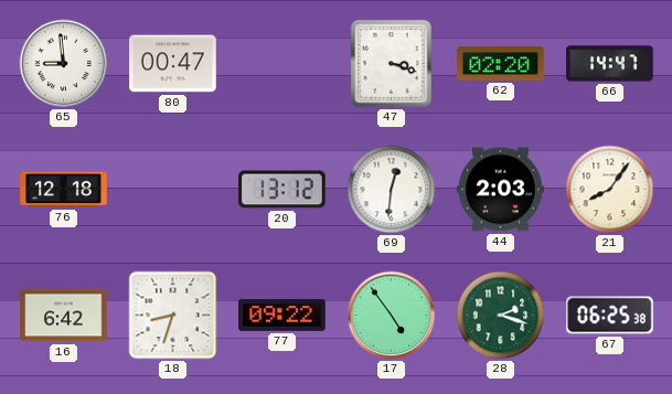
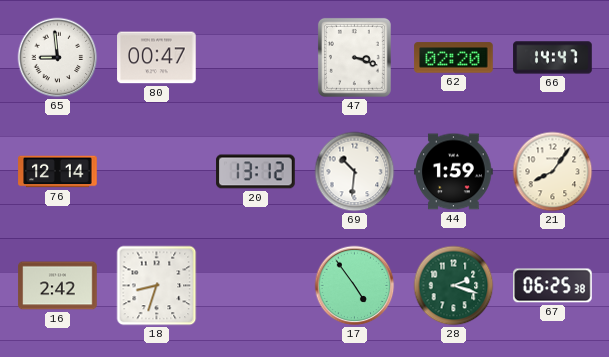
76: 12:18 -> 12:14 (58, 172)
69: 12:31 -> 10:31 (355, 172)
44: 2:03 -> 1:59 (454, 172)
16: 6:42 -> 2:42 (58, 286)
77: 09:22 -> none (282, 316)
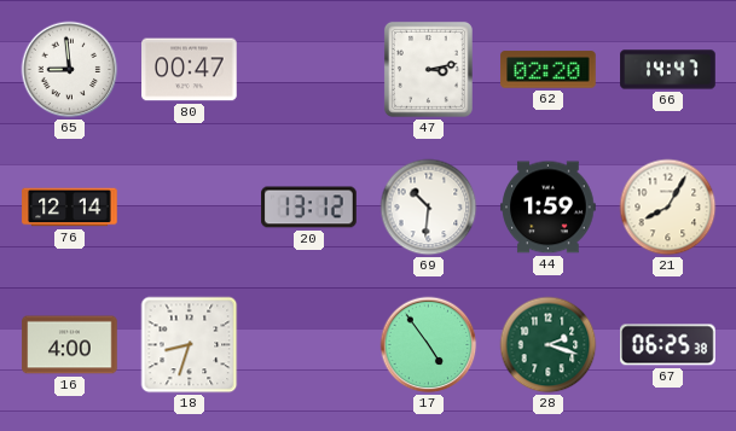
47: 3:18 -> 3:13 (428, 69)
21: 8:06 -> 8:05 (668, 208)
16: 2:42 -> 4:00 (70, 345)
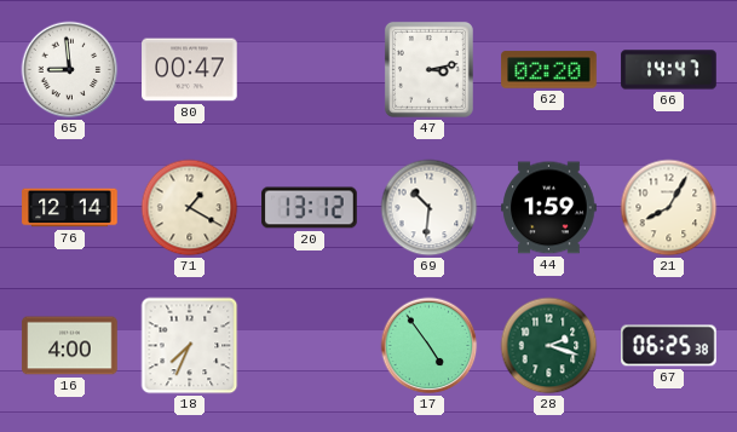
71: none -> 1:20 (190, 208)
18: 8:33 -> 7:34 (190, 346)
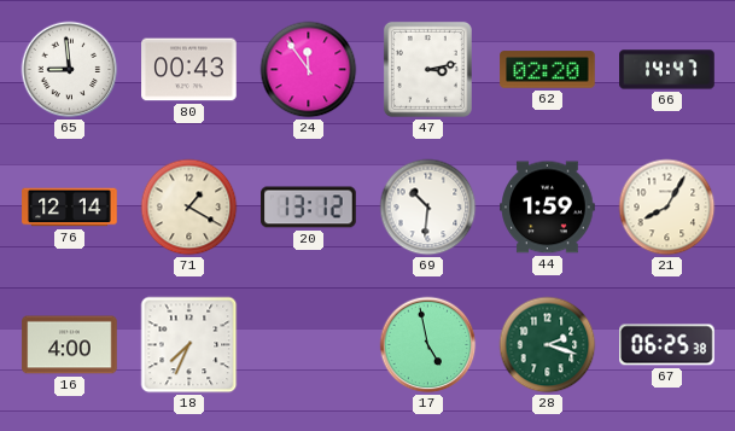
80: 00:47 -> 00:43 (189, 70)
24: none -> 11:54 (309, 70)
17: 4:54 -> 4:58 (428, 345)
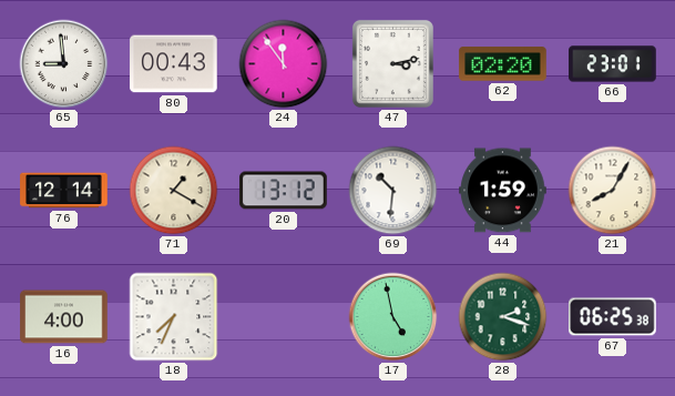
66: 14:47 -> 23:01 (613, 64)
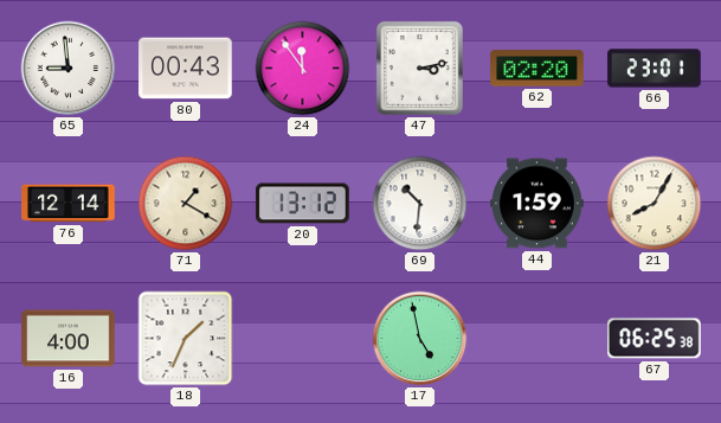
18: 7:34 -> 1:34 (186, 339)
28: 2:18 -> none (503, 317)
